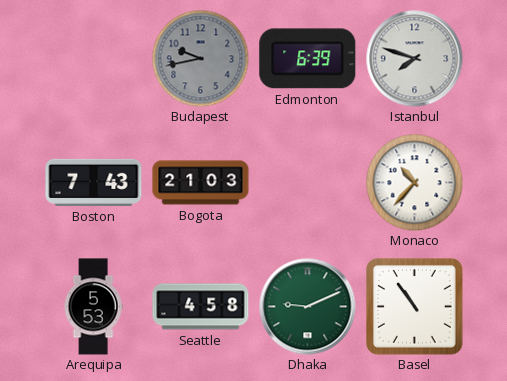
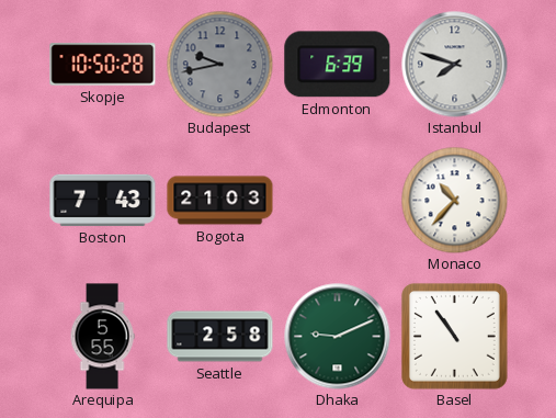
Skopje: none -> 10:50 (103, 65)
Arequipa: 5:53 -> 5:55 (102, 337)
Seattle: 4:58 -> 2:58 (220, 337)
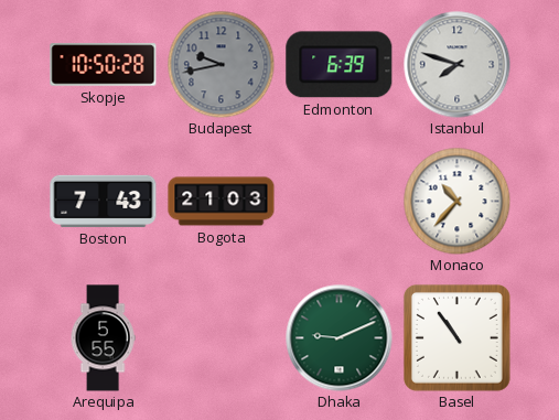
Seattle: 2:58 -> none (220, 337)
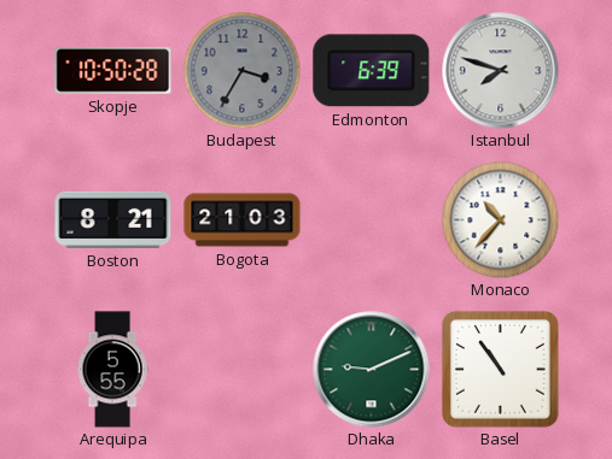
Budapest: 9:43 -> 3:35 (241, 70)
Boston: 7:43 -> 8:21 (113, 219)
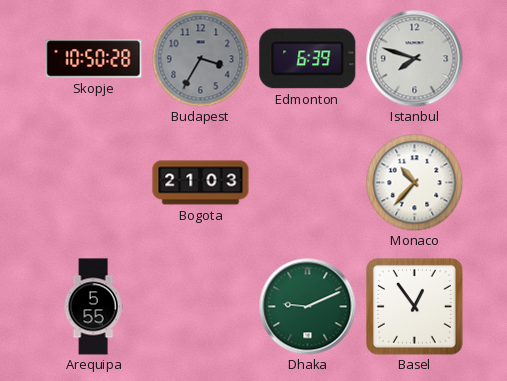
Boston: 8:21 -> none (113, 219)
Basel: 10:54 -> 12:54 (414, 306)
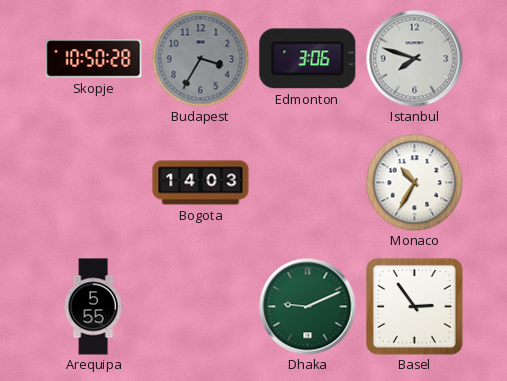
Edmonton: 6:39 -> 3:06 (308, 59)
Bogota: 21:03 -> 14:03 (201, 183)
Monaco: 10:37 -> 10:35 (414, 182)
Basel: 12:54 -> 2:54 (414, 306)
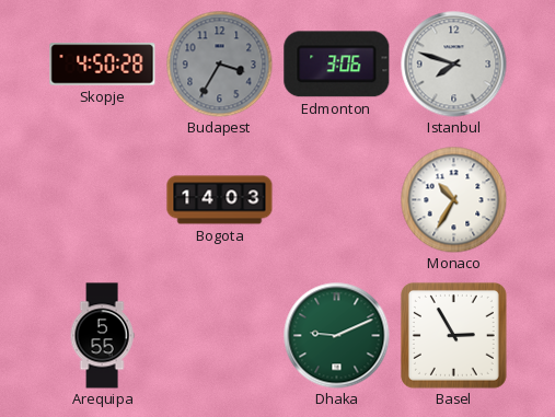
Skopje: 10:50 -> 4:50 (103, 65)
Basel: 2:54 -> 2:55 (453, 335)
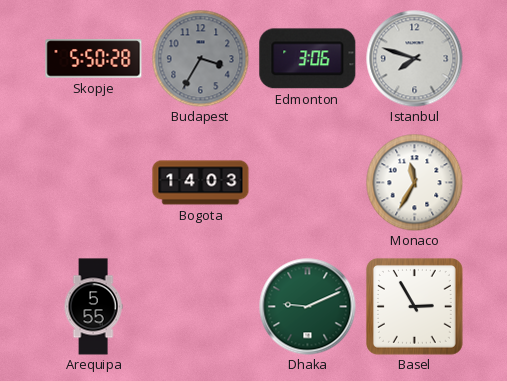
Skopje: 4:50 -> 5:50 (94, 59)
Monaco: 10:35 -> 11:35 (414, 182)
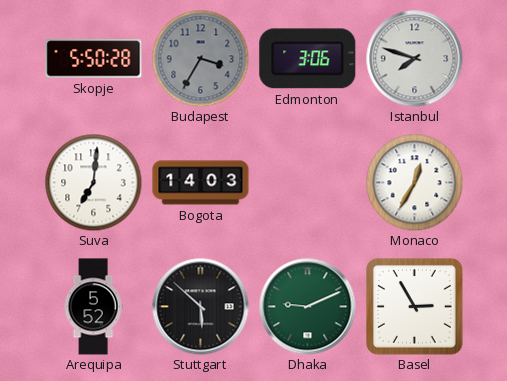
Suva: none -> 7:01 (93, 182)
Monaco: 11:35 -> 12:35 (414, 182)
Arequipa: 5:55 -> 5:52 (93, 307)
Stuttgart: none -> 5:52 (201, 307)
